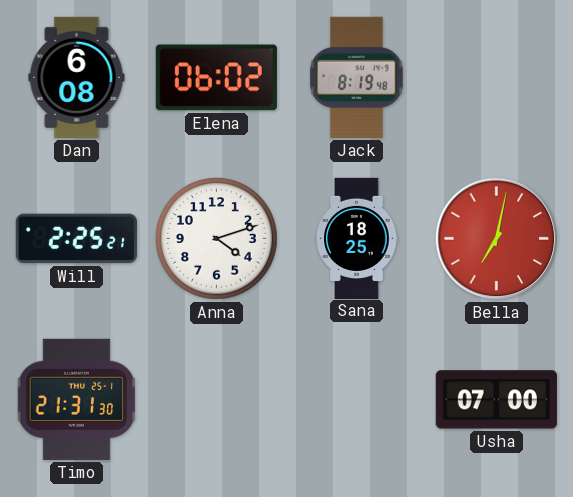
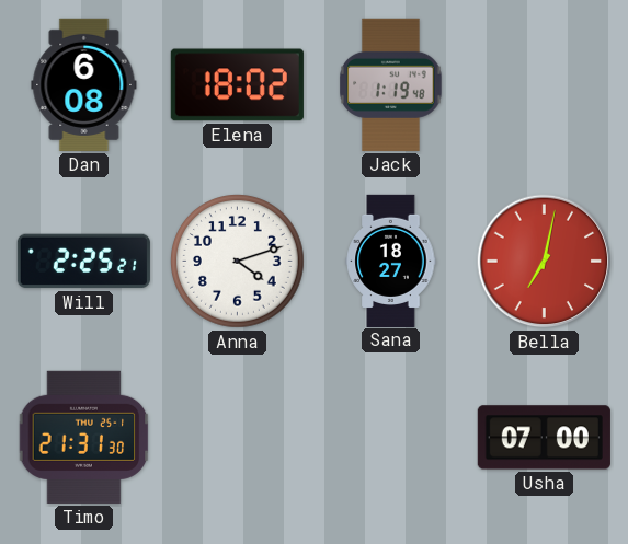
Elena: 06:02 -> 18:02 (237, 85)
Jack: 8:19 -> 1:19 (391, 84)
Sana: 18:25 -> 18:27 (391, 261)
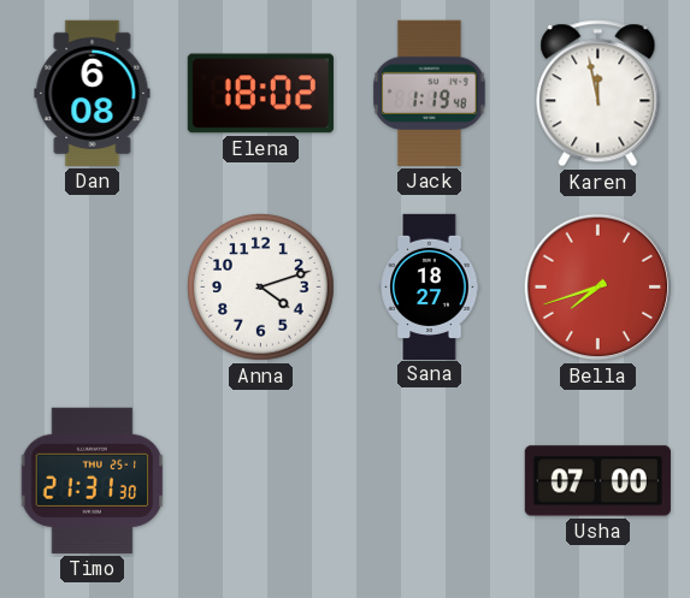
Karen: none -> 11:58 (598, 94)
Will: 2:25 -> none (83, 262)
Bella: 7:02 -> 7:42 (598, 288)
